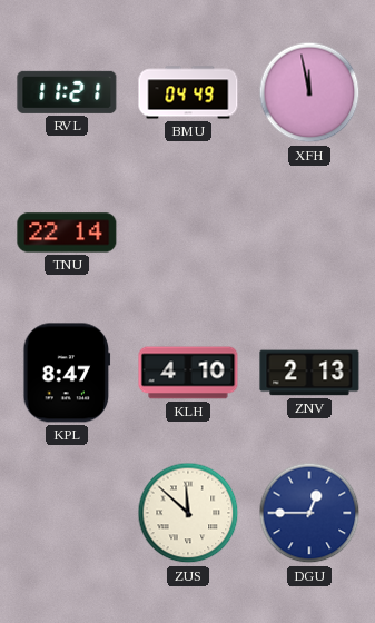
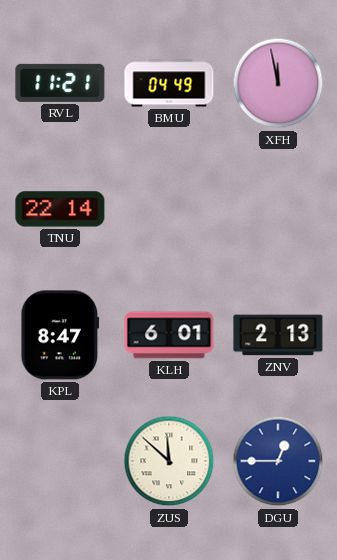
KLH: 4:10 -> 6:01 (169, 335)
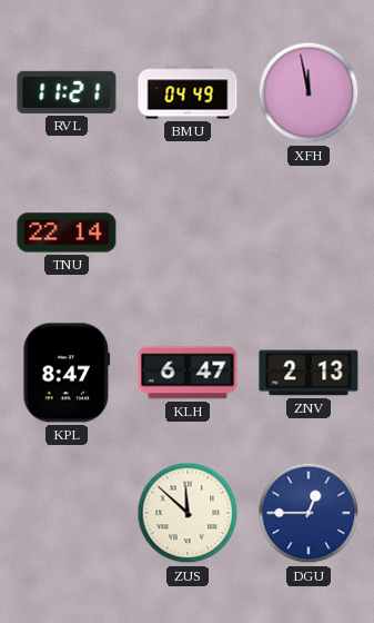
KLH: 6:01 -> 6:47 (188, 373)
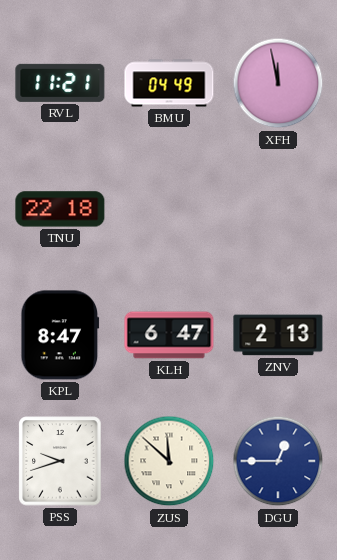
TNU: 22:14 -> 22:18 (60, 209)
PSS: none -> 9:42 (60, 461)
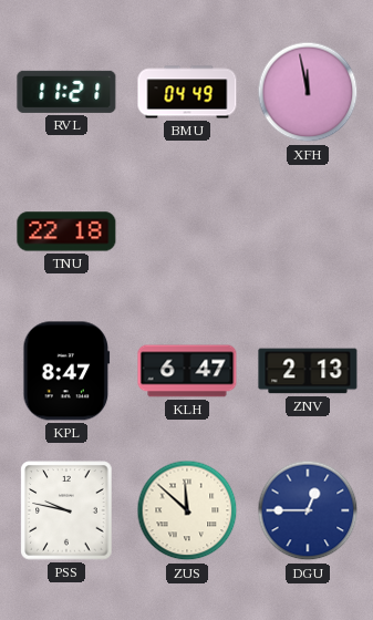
PSS: 9:42 -> 9:47 (66, 510)
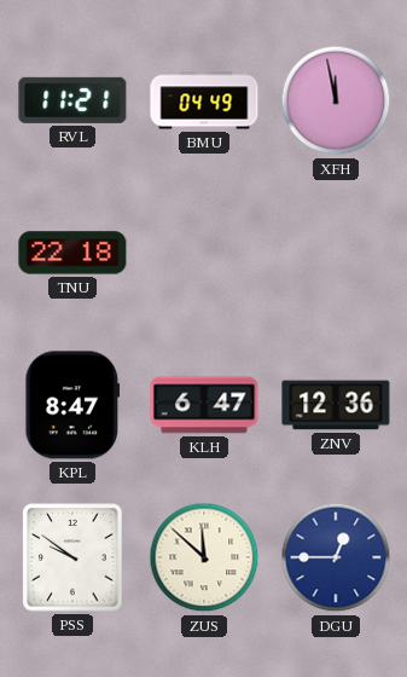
ZNV: 2:13 -> 12:36 (336, 405)
PSS: 9:47 -> 9:51 (72, 557)
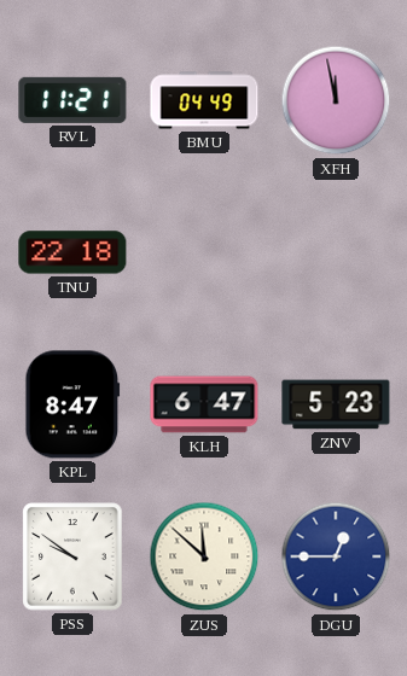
ZNV: 12:36 -> 5:23 (336, 404)
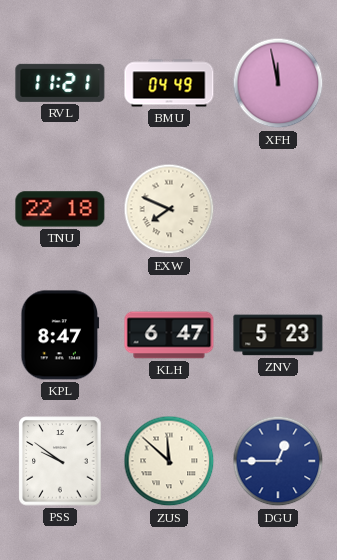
EXW: none -> 7:49 (169, 209)
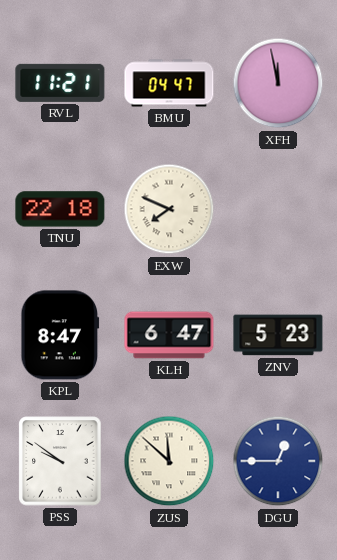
BMU: 04:49 -> 04:47 (169, 83)
